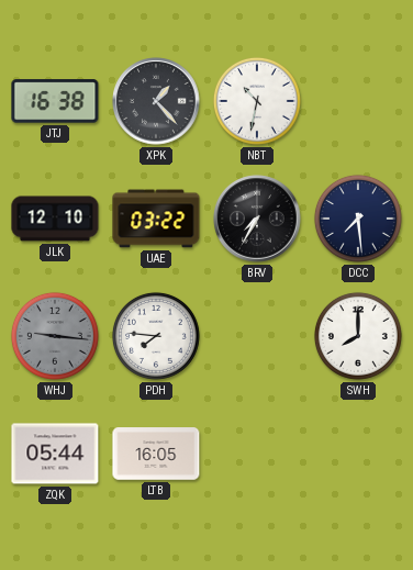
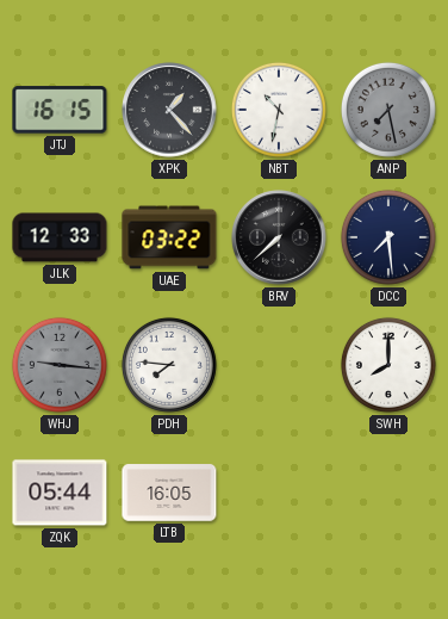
JTJ: 16:38 -> 16:15 (60, 110)
ANP: none -> 7:28 (388, 110)
JLK: 12:10 -> 12:33 (60, 237)
BRV: 7:35 -> 7:38 (279, 237)
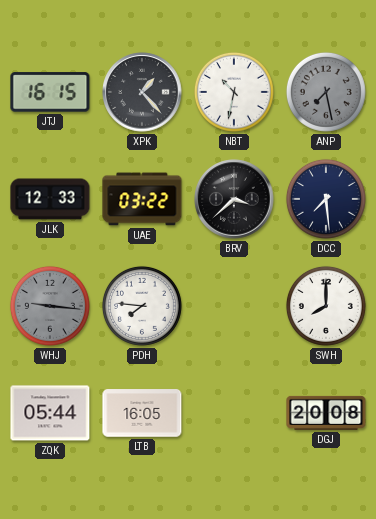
BRV: 7:38 -> 3:38 (234, 199)
DGJ: none -> 20:08 (326, 413)
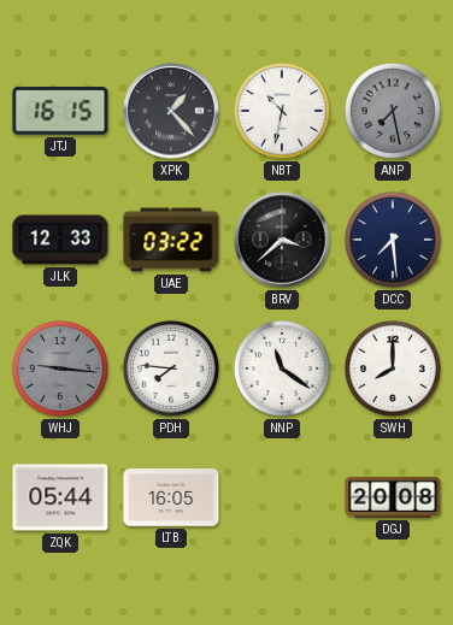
NNP: none -> 11:21 (282, 368)
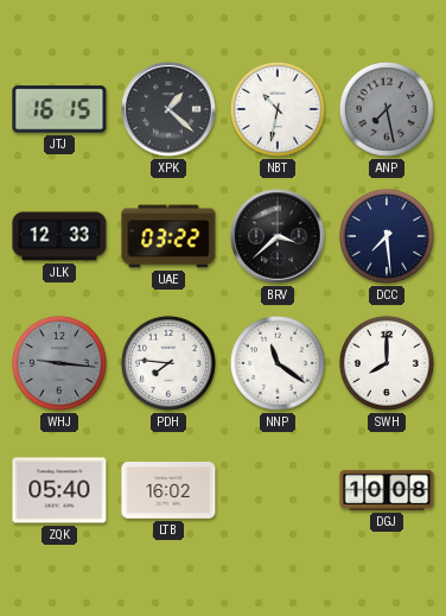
XPK: 1:23 -> 1:22 (168, 109)
ZQK: 05:44 -> 05:40 (59, 490)
LTB: 16:05 -> 16:02 (168, 490)
DGJ: 20:08 -> 10:08 (387, 490)
